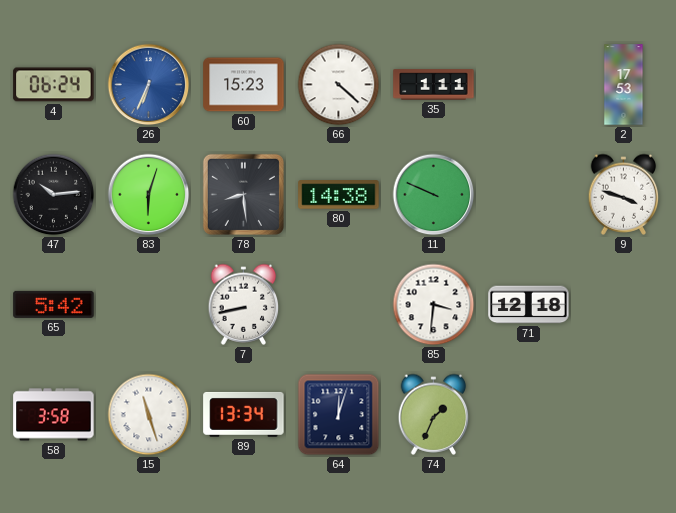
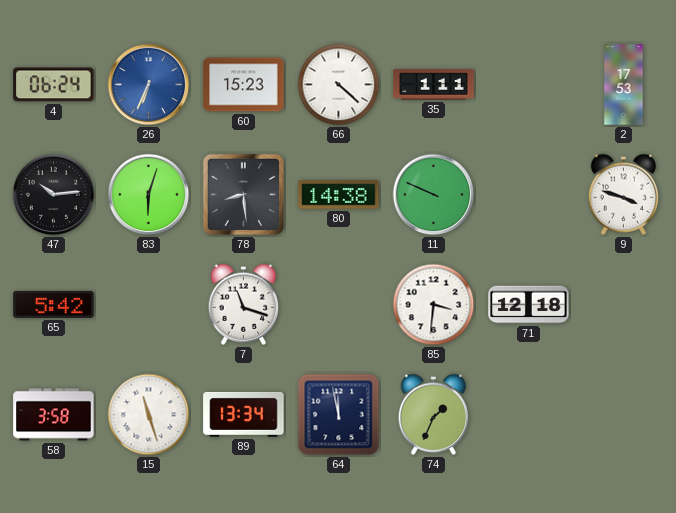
7: 8:43 -> 11:18 (244, 304)
64: 12:03 -> 11:58 (339, 415)
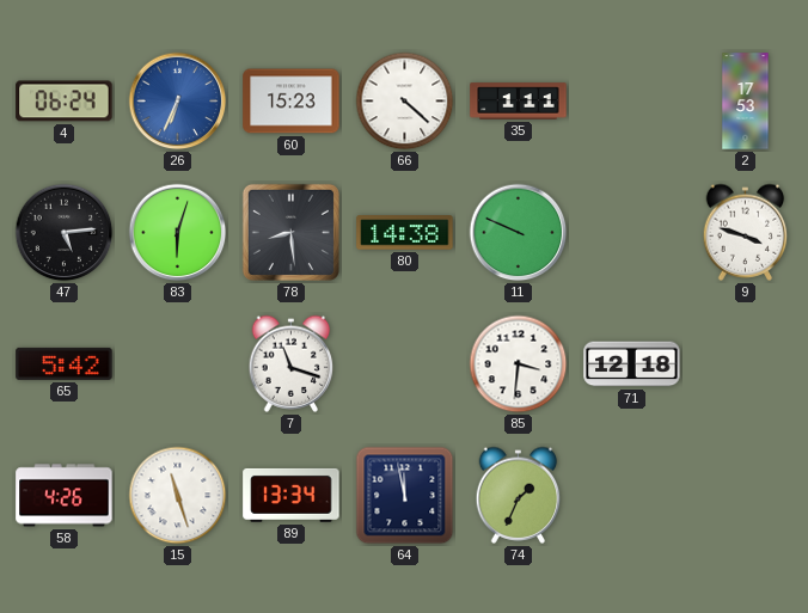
47: 10:14 -> 5:14 (65, 233)
58: 3:58 -> 4:26 (65, 496)
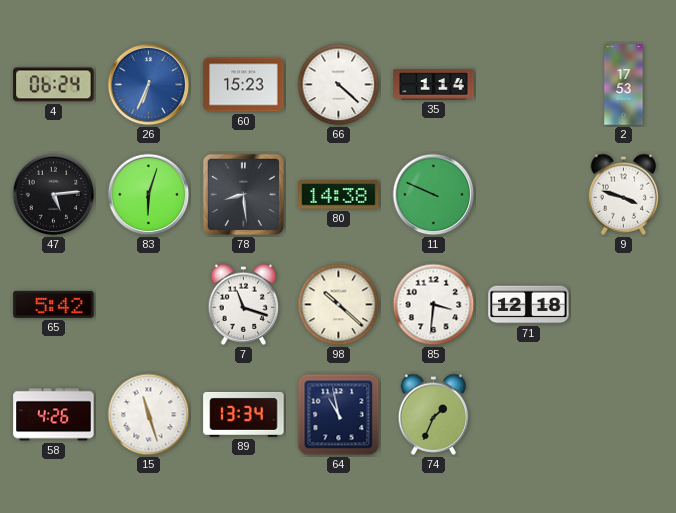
35: 1:11 -> 1:14 (434, 85)
98: none -> 10:22 (339, 305)
64: 11:58 -> 10:58 (339, 415)
